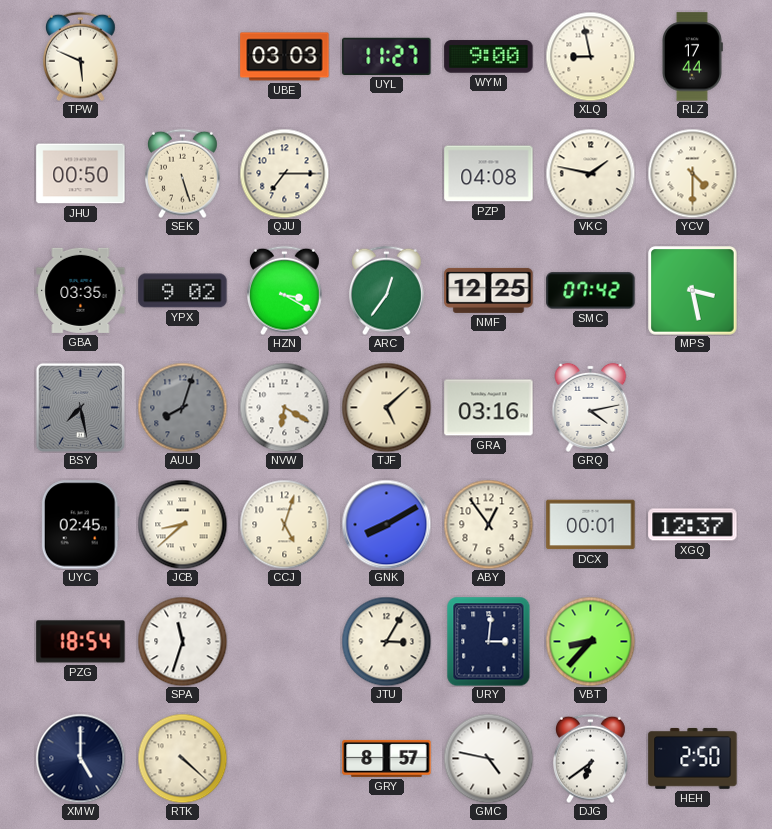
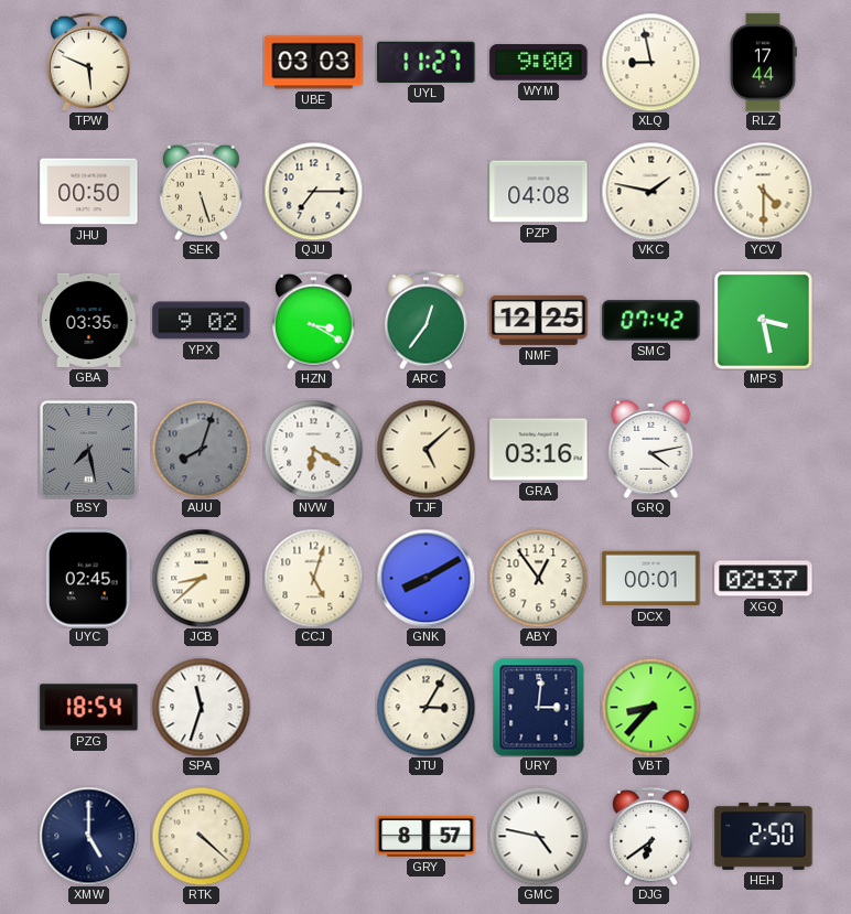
XGQ: 12:37 -> 02:37 (764, 579)
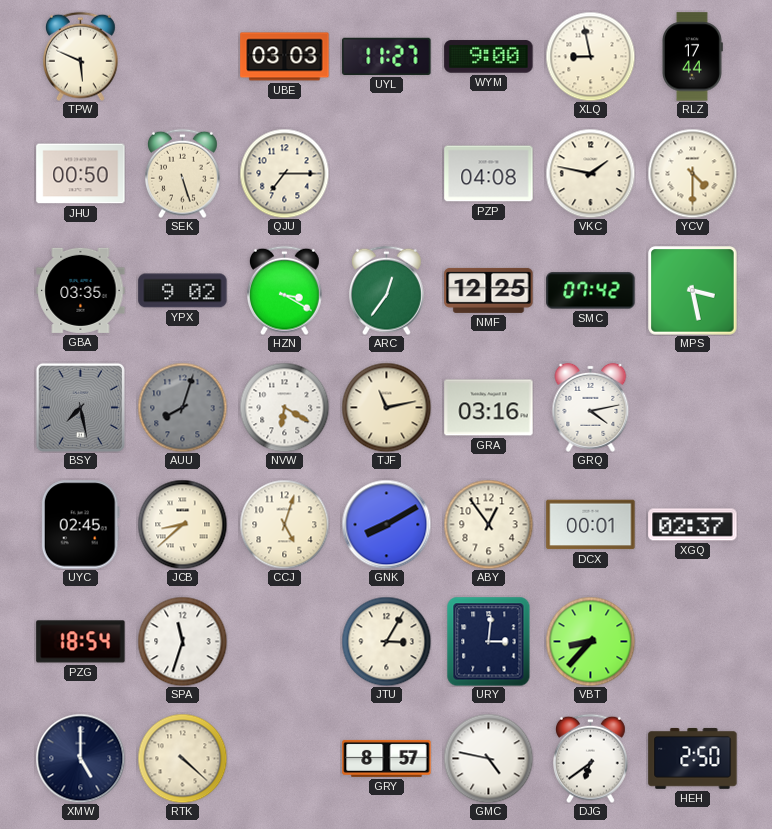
TJF: 5:08 -> 11:13 (386, 407)
